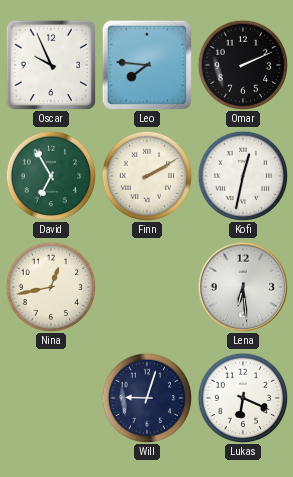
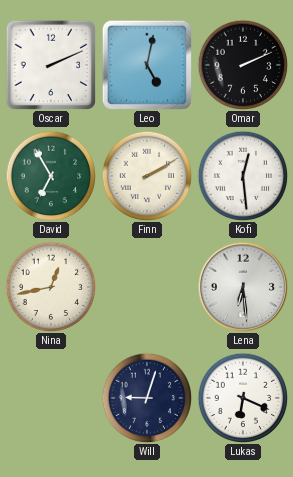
Oscar: 9:56 -> 2:11 (51, 65)
Leo: 7:46 -> 5:02 (147, 65)
Kofi: 12:32 -> 12:29 (243, 176)
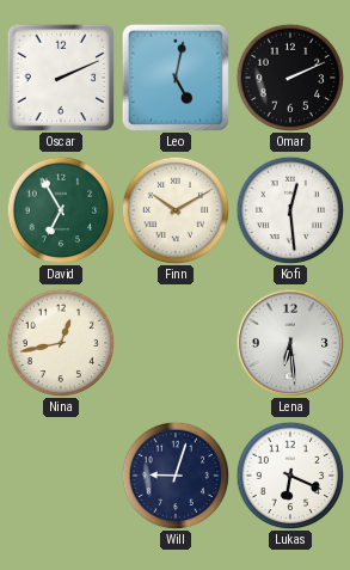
Finn: 2:10 -> 10:10 (176, 210)
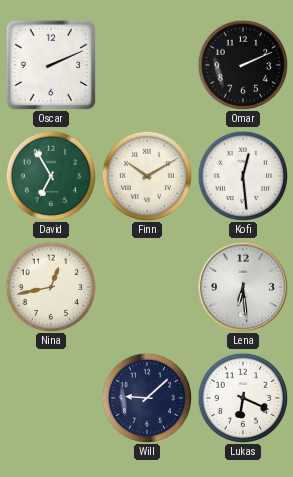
Leo: 5:02 -> none (176, 78)
Will: 9:03 -> 9:08 (147, 398)
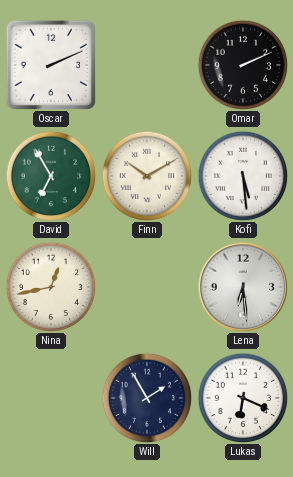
Kofi: 12:29 -> 5:29 (243, 176)
Will: 9:08 -> 1:55 (147, 398)
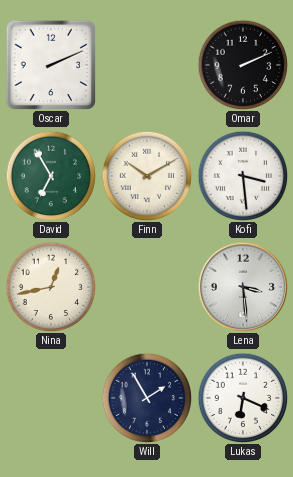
Kofi: 5:29 -> 3:29 (243, 176)
Lena: 6:29 -> 3:29 (243, 287)
